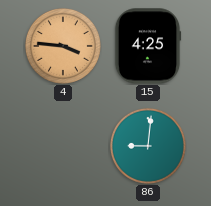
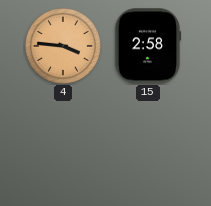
15: 4:25 -> 2:58 (148, 46)
86: 9:01 -> none (148, 146)
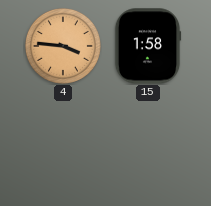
15: 2:58 -> 1:58 (148, 46)
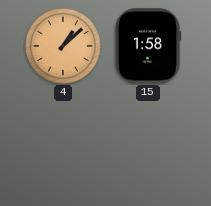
4: 3:46 -> 1:08 (63, 46)
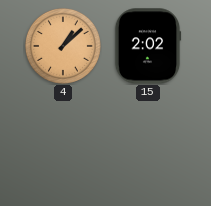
15: 1:58 -> 2:02 (148, 46)
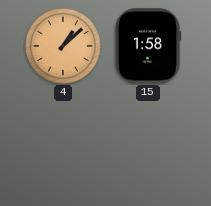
15: 2:02 -> 1:58 (148, 46)
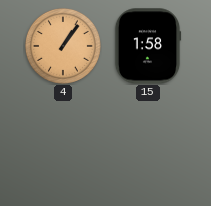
4: 1:08 -> 1:06 (63, 46)
